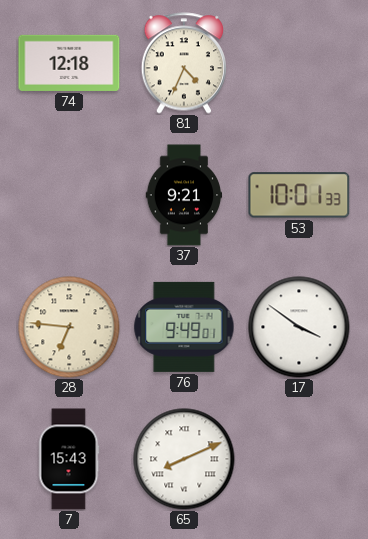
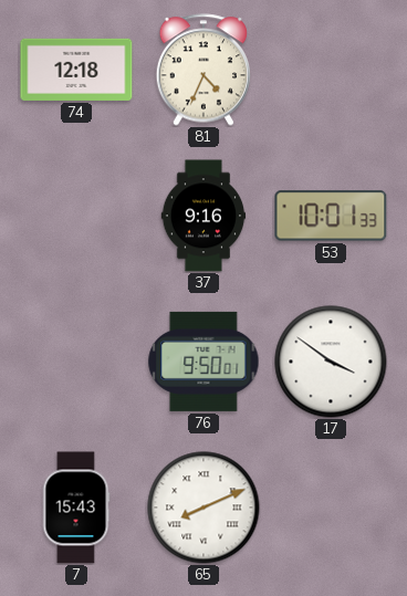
37: 9:21 -> 9:16 (203, 216)
28: 6:46 -> none (69, 327)
76: 9:49 -> 9:50 (203, 362)
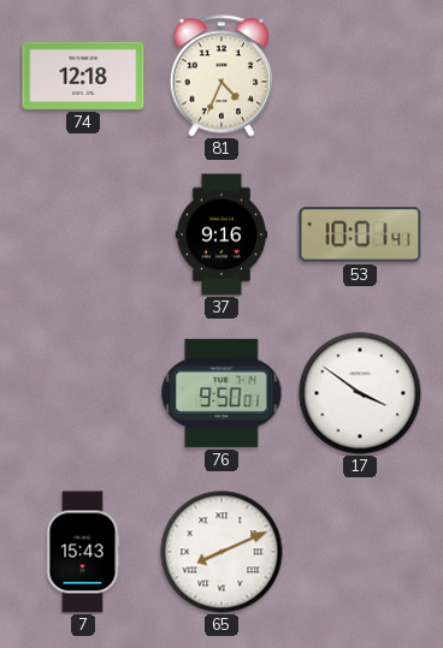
53: 10:01:33 -> 10:01:41 (360, 234)
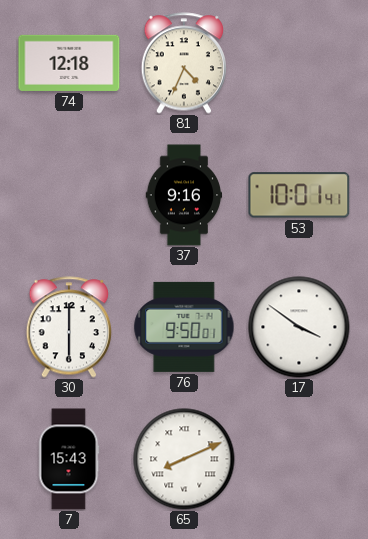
30: none -> 6:00 (69, 327)
